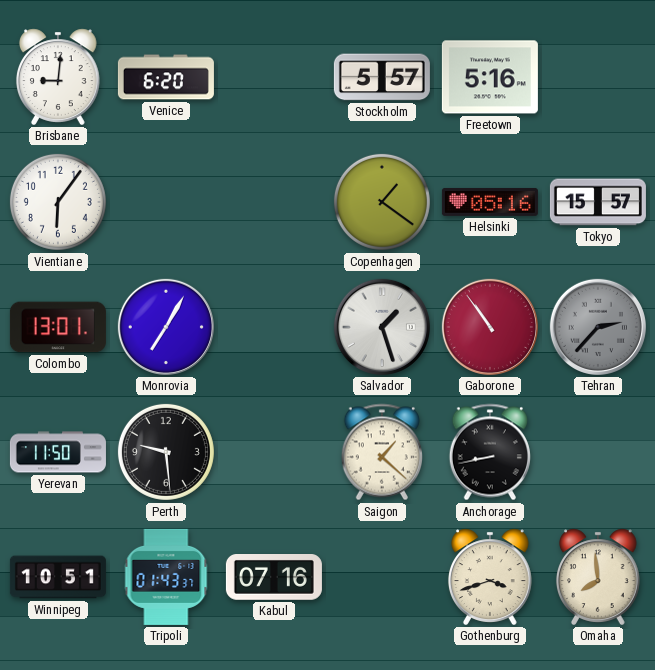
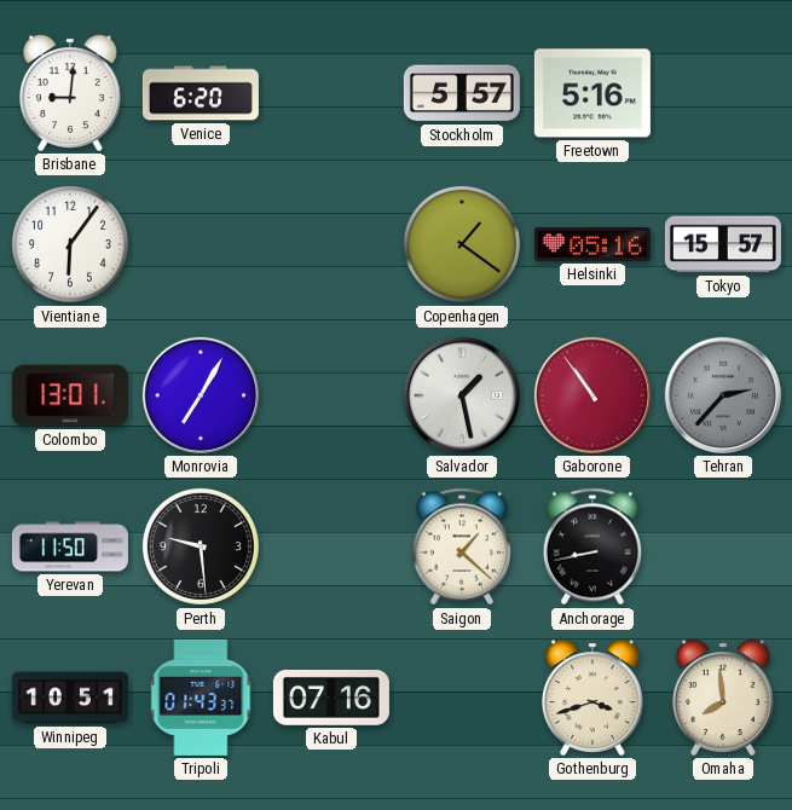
Salvador: 1:27 -> 1:28 (462, 395)
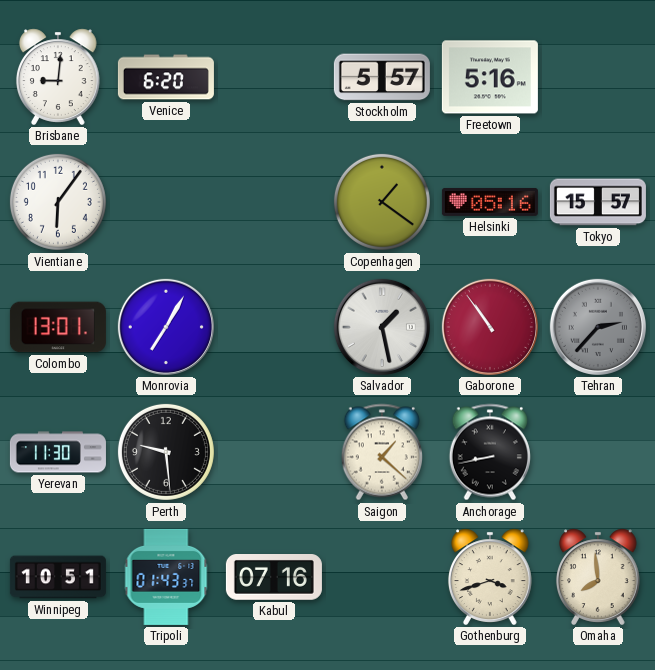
Yerevan: 11:50 -> 11:30 (58, 452)
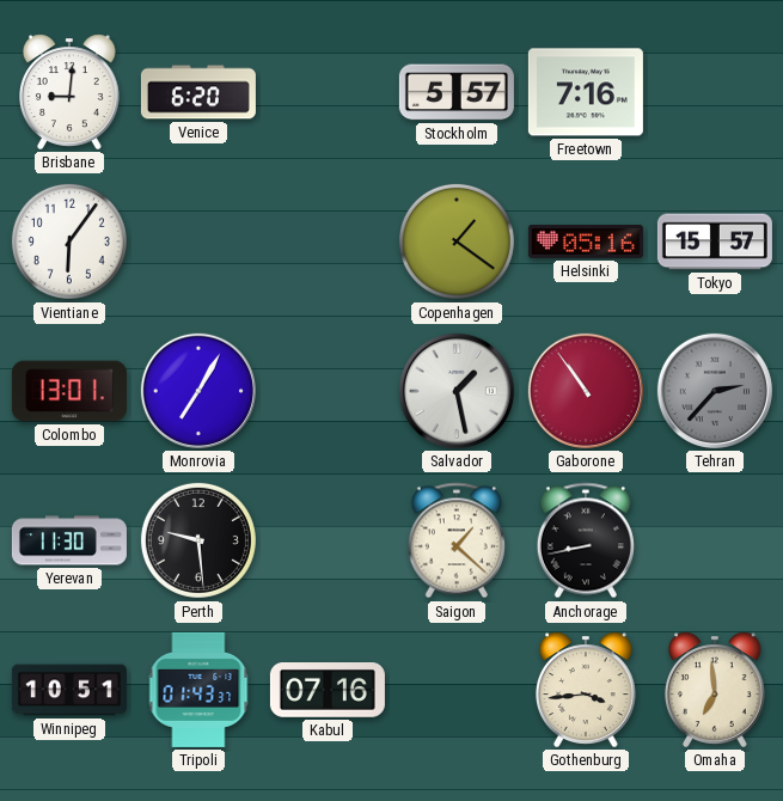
Freetown: 5:16 -> 7:16 (586, 92)
Gothenburg: 3:42 -> 3:44 (586, 690)
Omaha: 7:59 -> 6:59 (715, 690)
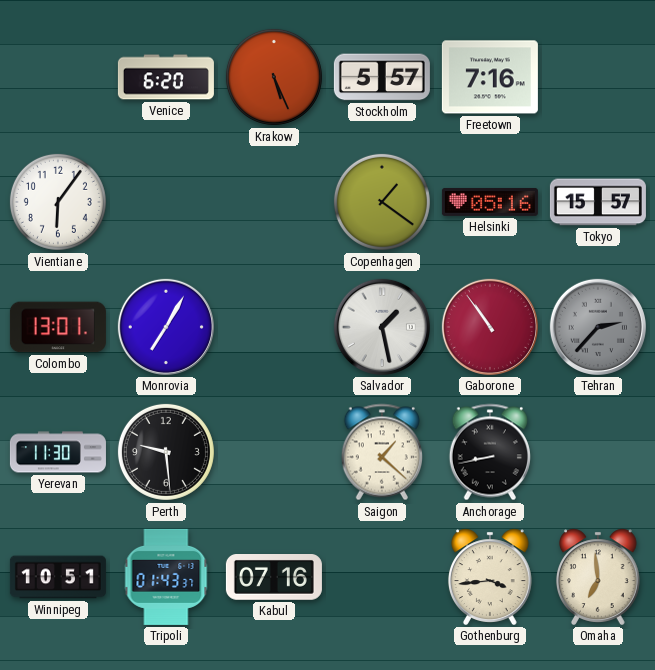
Brisbane: 9:01 -> none (69, 92)
Krakow: none -> 5:26 (274, 77)
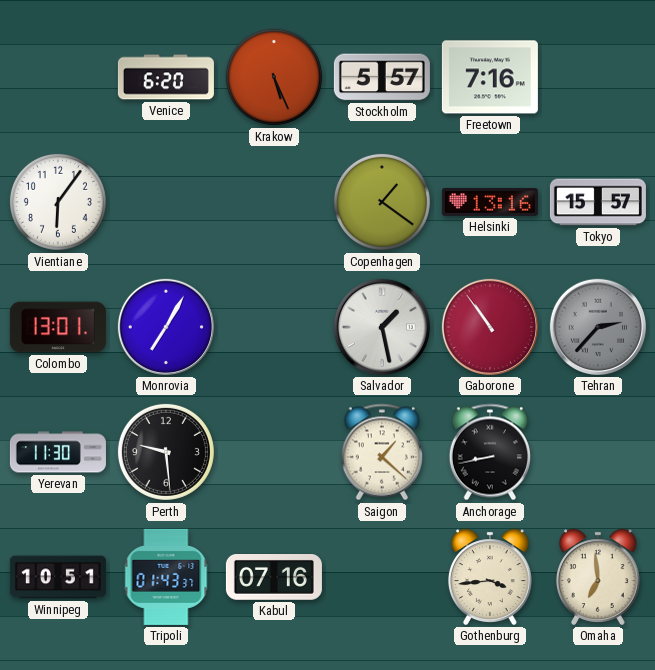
Helsinki: 05:16 -> 13:16 (490, 202)
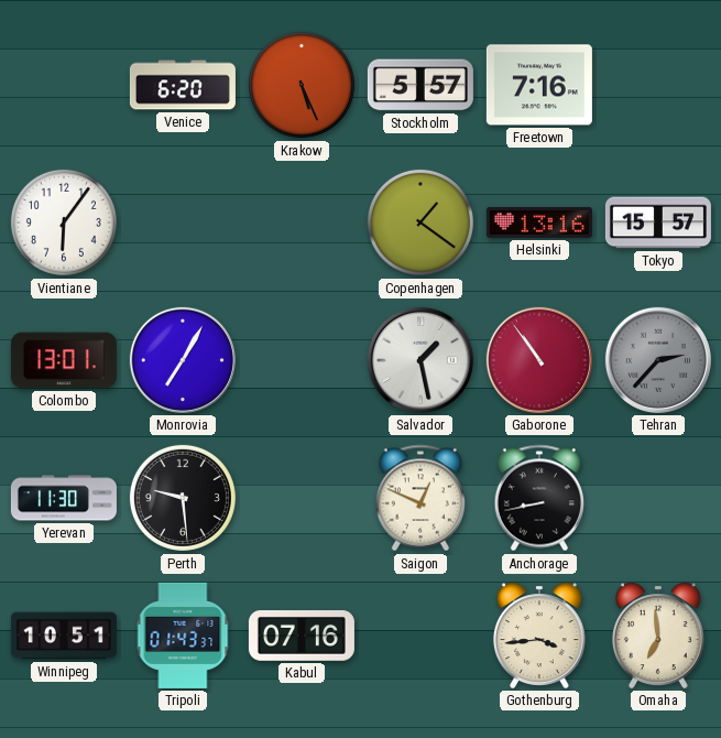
Saigon: 1:22 -> 12:49 (420, 498)
